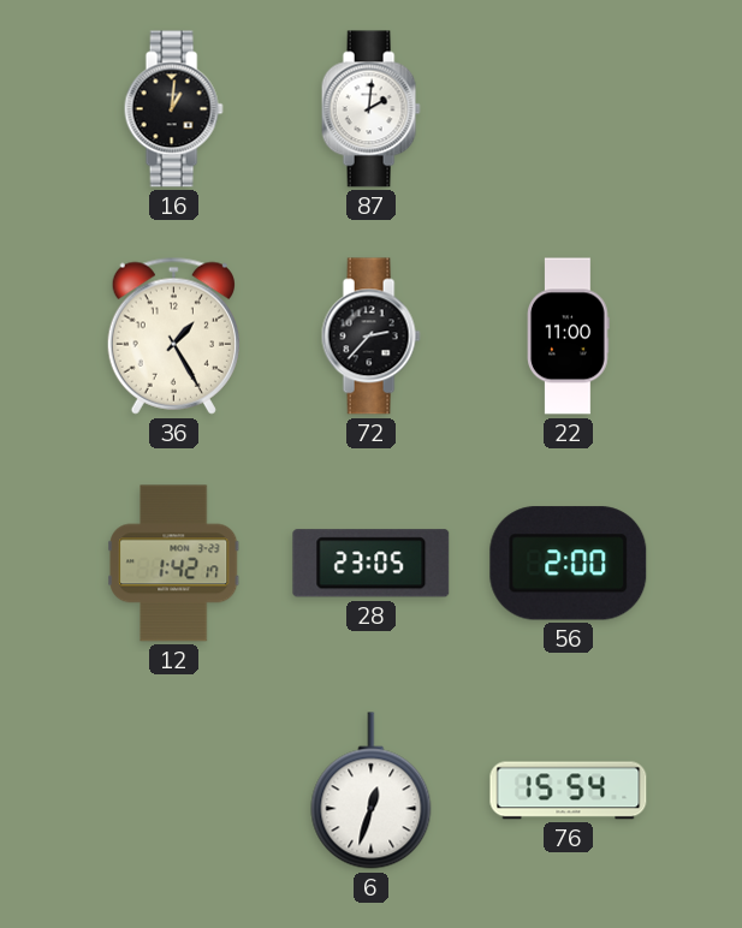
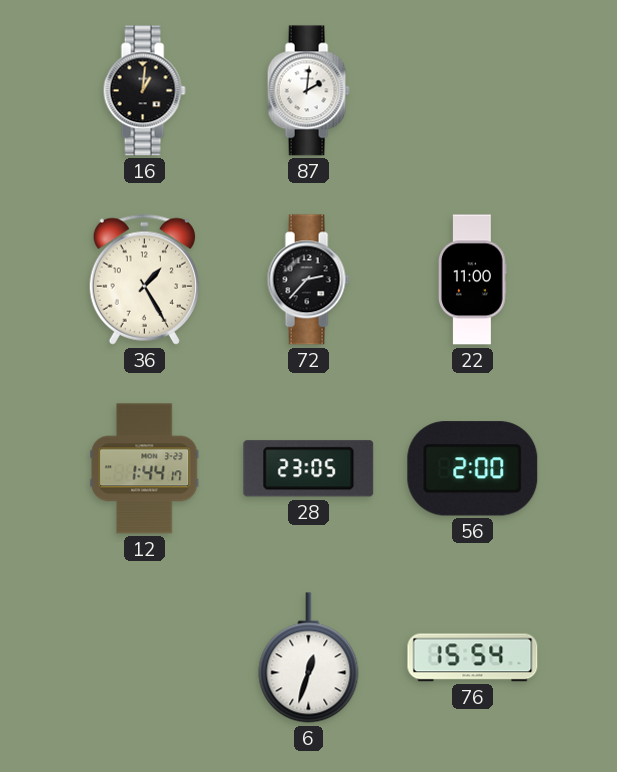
12: 1:42 -> 1:44 (145, 469)
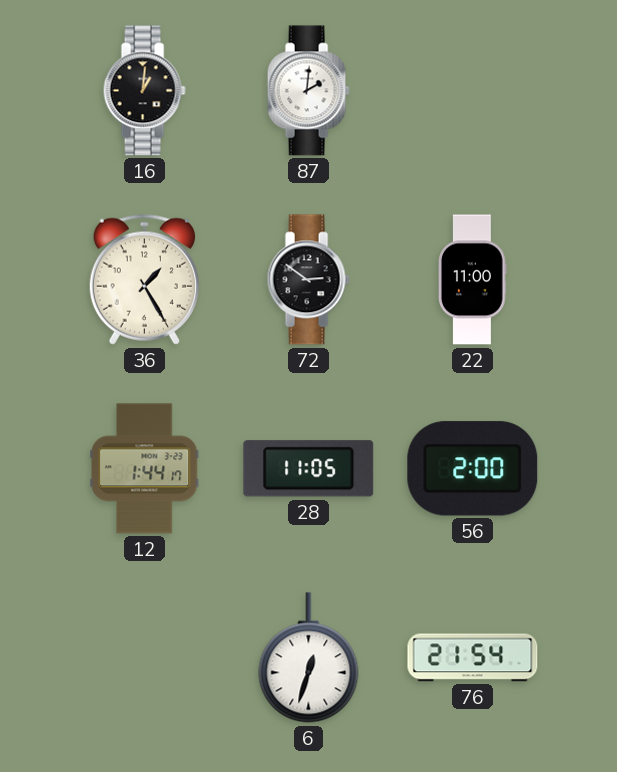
72: 2:37 -> 2:51 (308, 280)
28: 23:05 -> 11:05 (309, 469)
76: 15:54 -> 21:54 (473, 658)
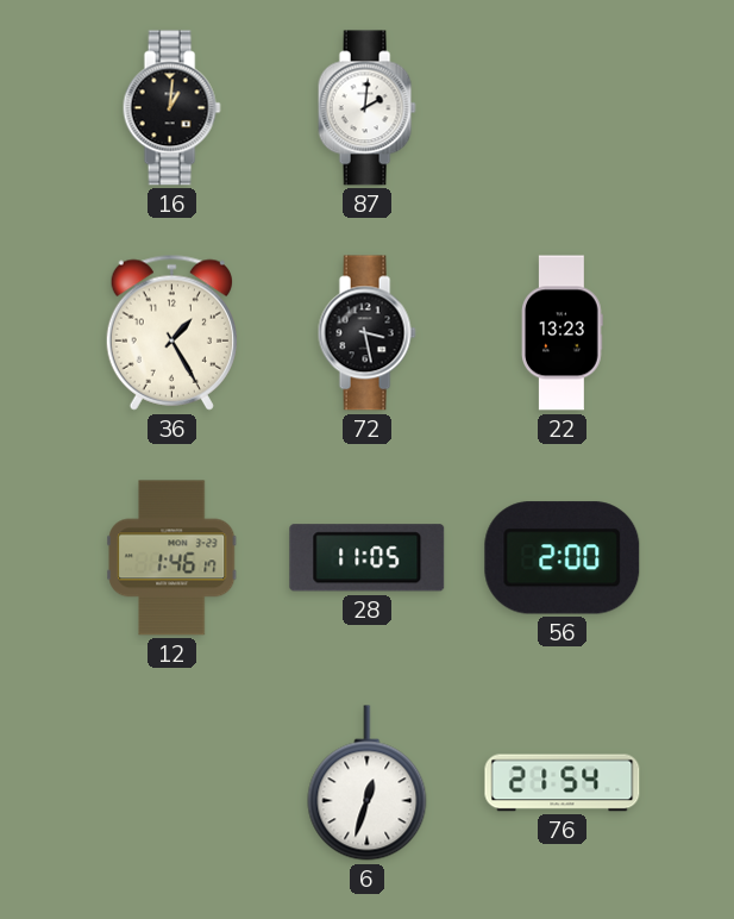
72: 2:51 -> 3:28 (366, 333)
22: 11:00 -> 13:23 (563, 333)
12: 1:44 -> 1:46 (172, 558)
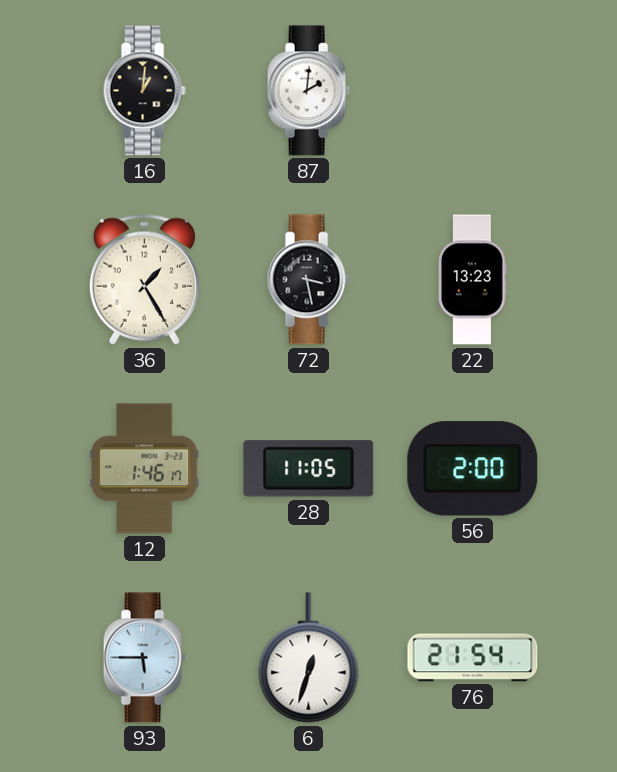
93: none -> 5:45 (144, 658)
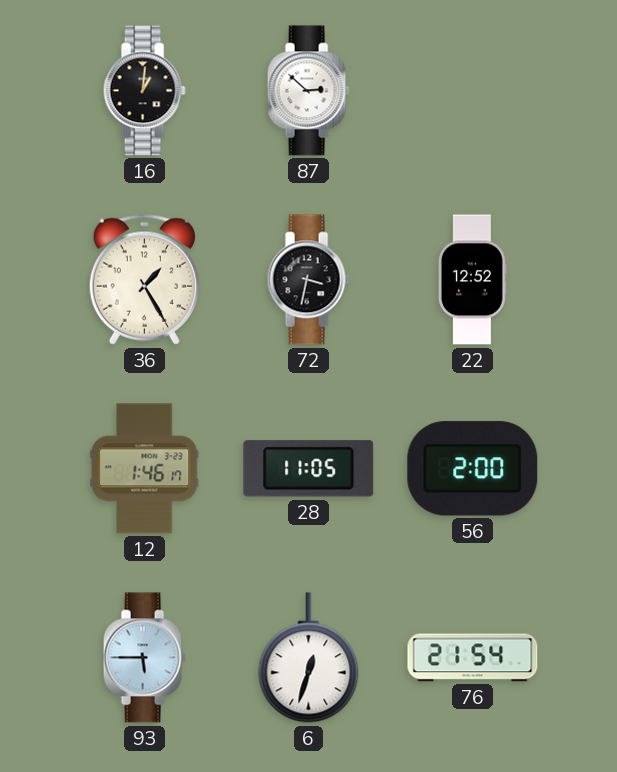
87: 2:01 -> 2:52 (308, 91)
72: 3:28 -> 3:32 (308, 280)
22: 13:23 -> 12:52 (473, 280)
